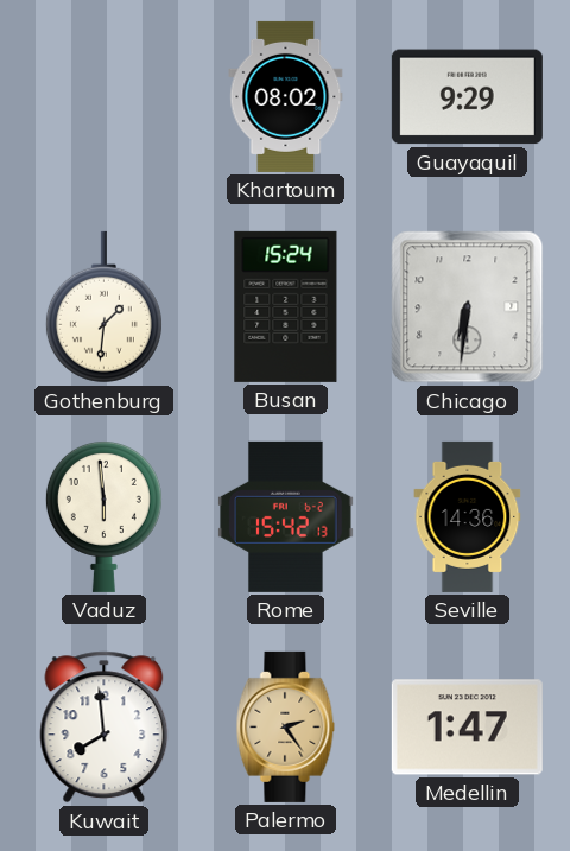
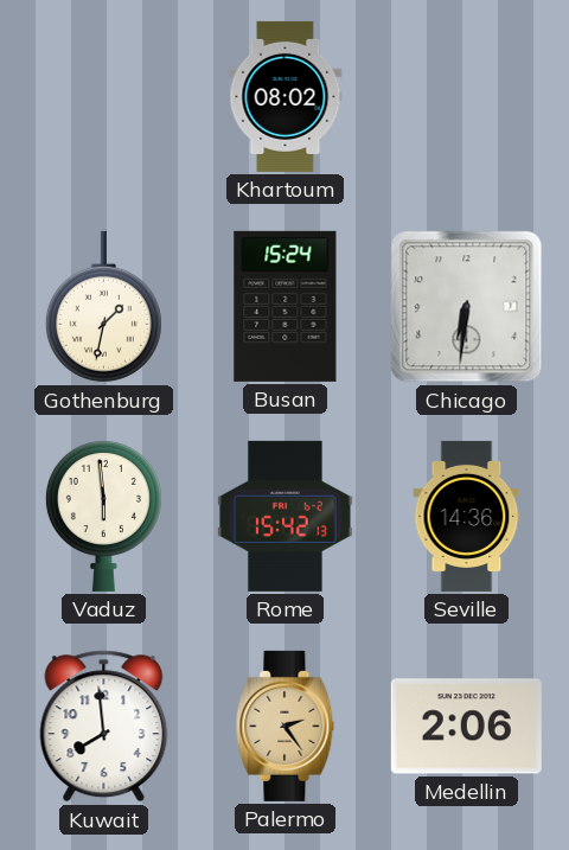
Guayaquil: 9:29 -> none (467, 97)
Gothenburg: 1:31 -> 1:32 (103, 307)
Medellin: 1:47 -> 2:06 (466, 727)
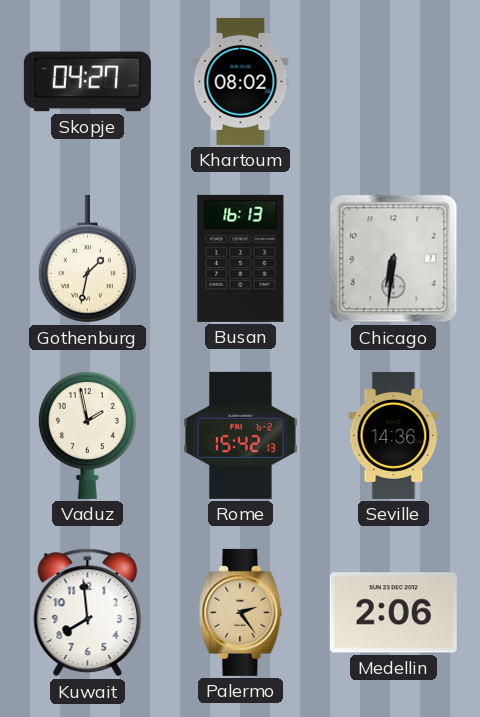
Skopje: none -> 04:27 (87, 82)
Busan: 15:24 -> 16:13 (241, 258)
Vaduz: 5:59 -> 1:58 (87, 435)
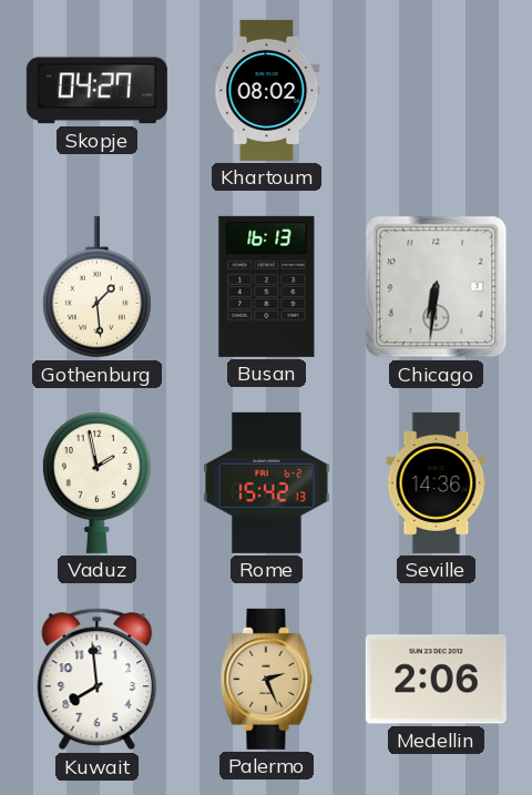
Gothenburg: 1:32 -> 1:29 (96, 287)
Palermo: 2:24 -> 2:26 (267, 679)
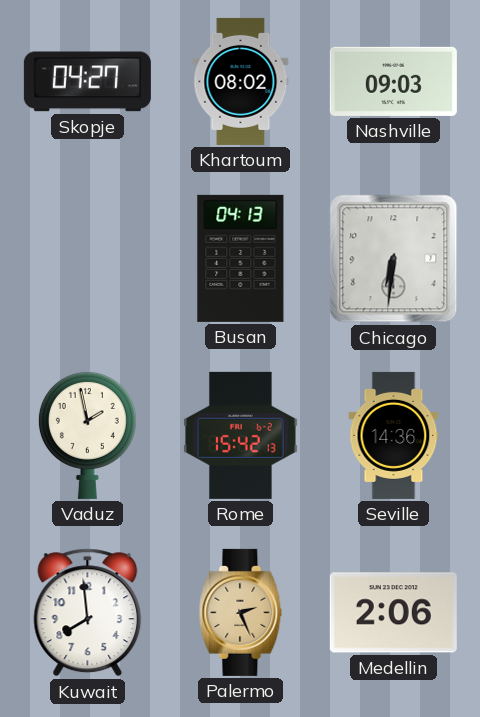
Nashville: none -> 09:03 (393, 81)
Gothenburg: 1:29 -> none (96, 287)
Busan: 16:13 -> 04:13 (241, 258)
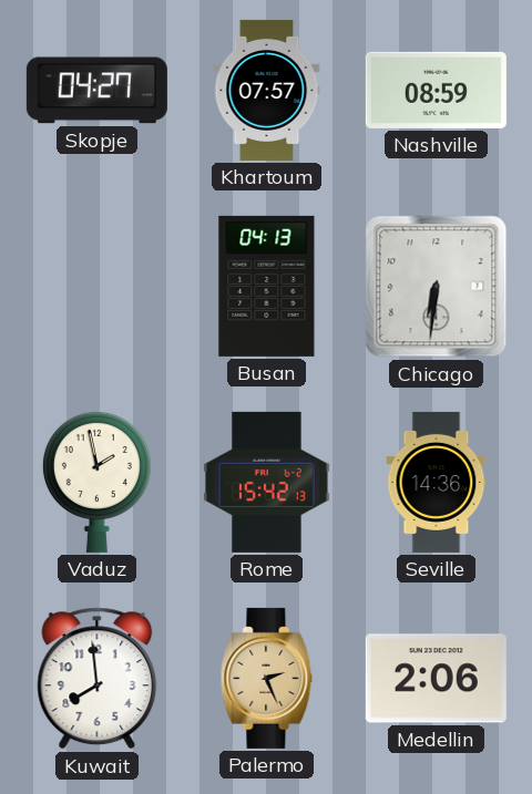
Khartoum: 08:02 -> 07:57 (267, 90)
Nashville: 09:03 -> 08:59 (436, 90)
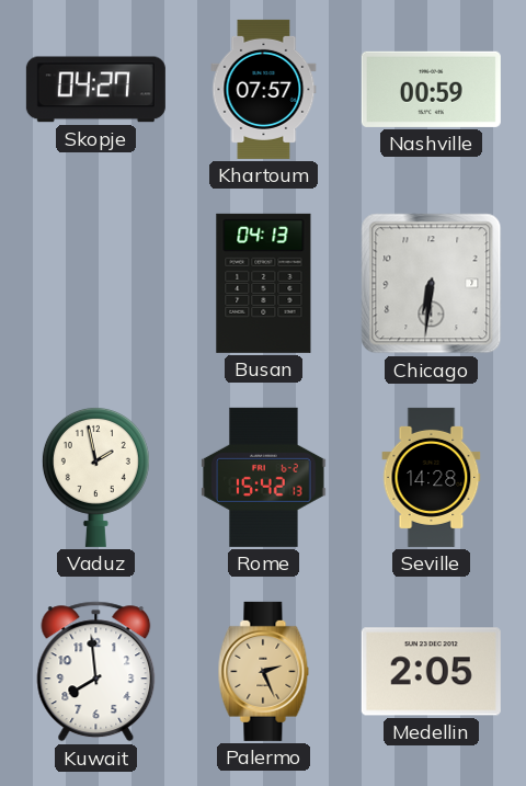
Nashville: 08:59 -> 00:59 (431, 89)
Seville: 14:36 -> 14:28 (432, 477)
Medellin: 2:06 -> 2:05 (431, 672)
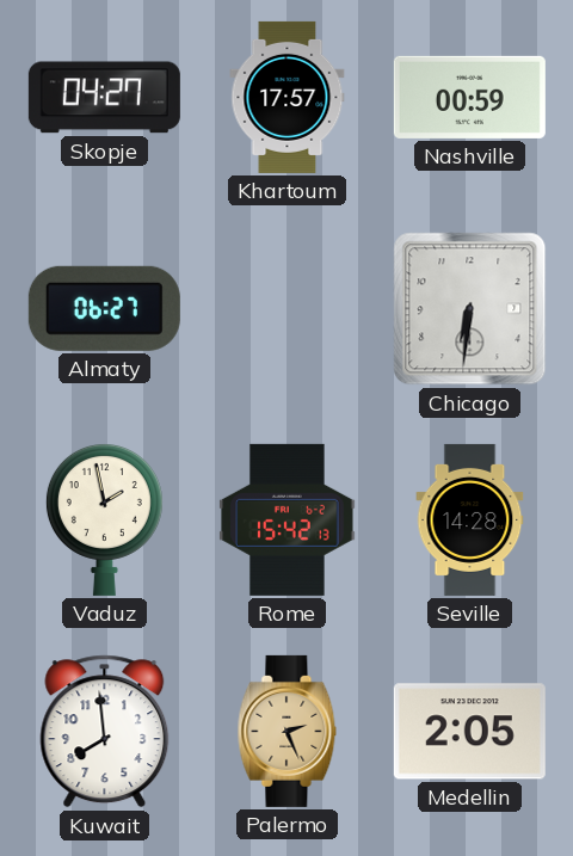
Khartoum: 07:57 -> 17:57 (288, 97)
Almaty: none -> 06:27 (104, 308)
Busan: 04:13 -> none (264, 283)
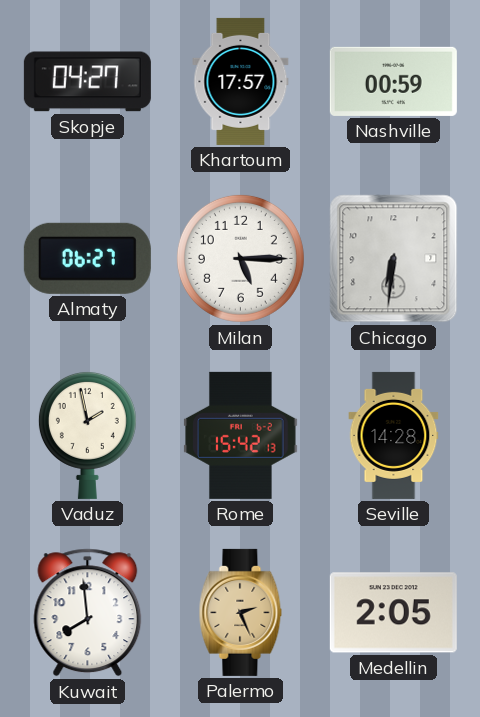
Milan: none -> 5:15 (240, 258)
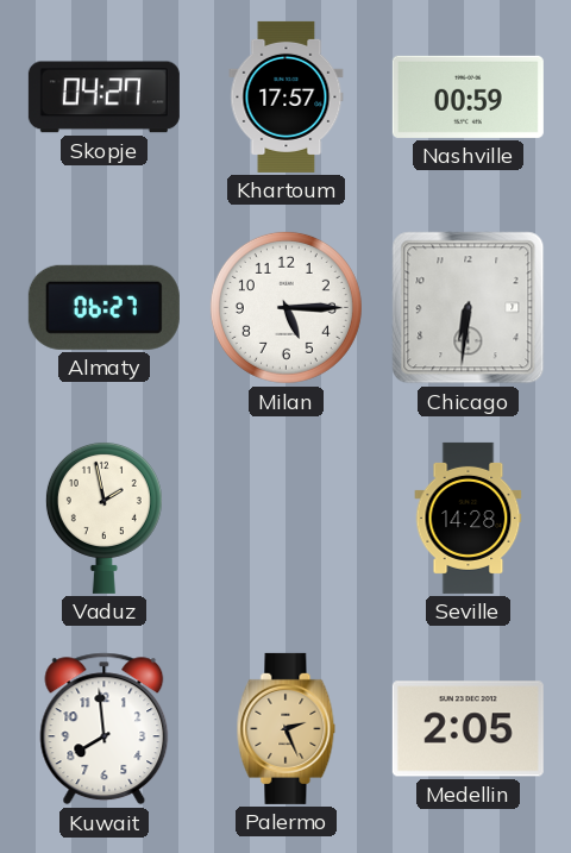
Rome: 15:42 -> none (241, 435)
